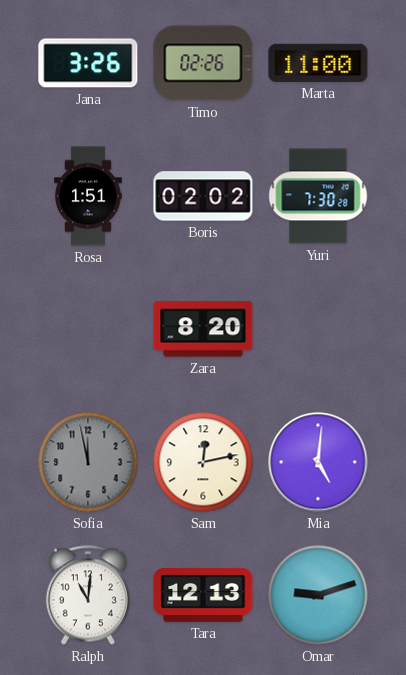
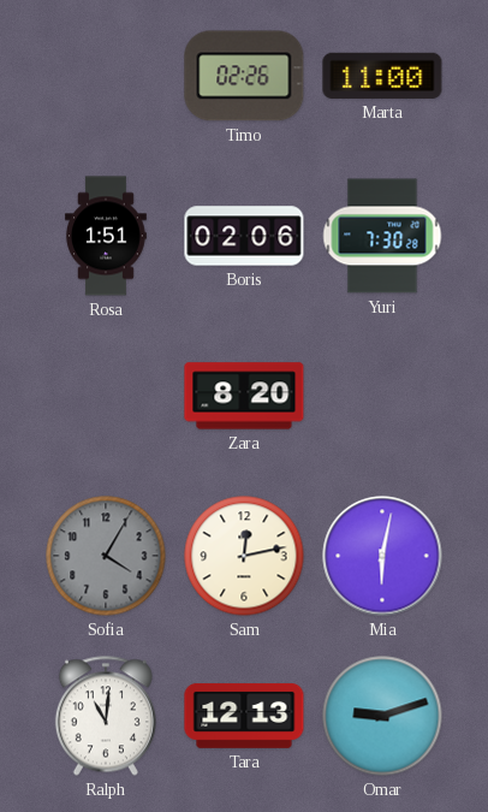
Jana: 3:26 -> none (88, 63)
Boris: 02:02 -> 02:06 (244, 236)
Sofia: 11:58 -> 4:05 (106, 556)
Mia: 5:01 -> 6:02 (382, 556)
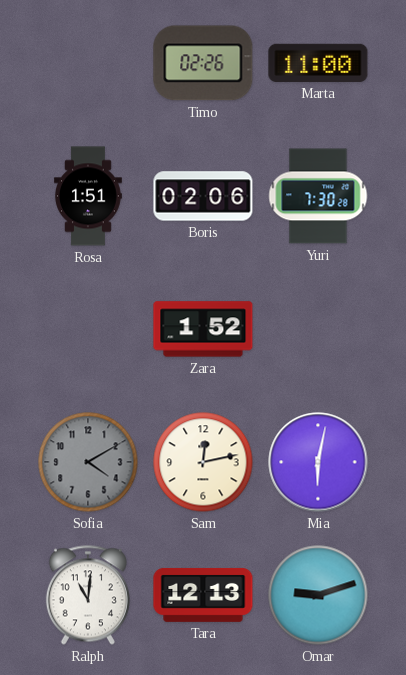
Zara: 8:20 -> 1:52 (203, 329)
Sofia: 4:05 -> 4:10 (88, 462)
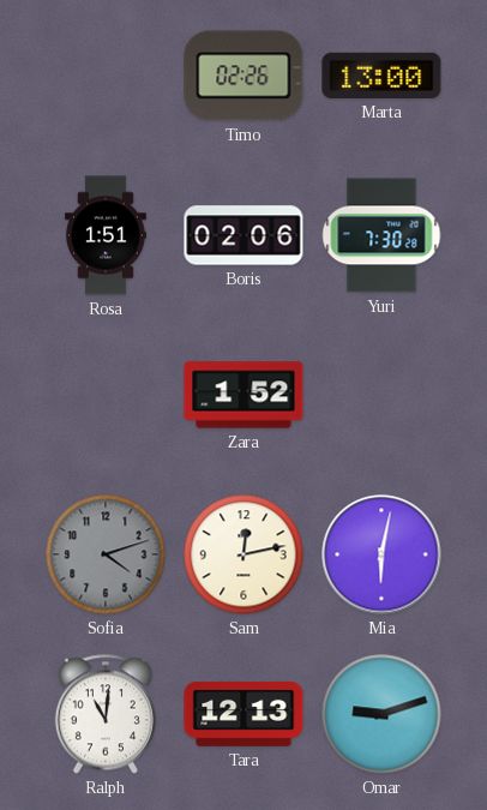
Marta: 11:00 -> 13:00 (381, 76)
Sofia: 4:10 -> 4:12 (106, 554)
